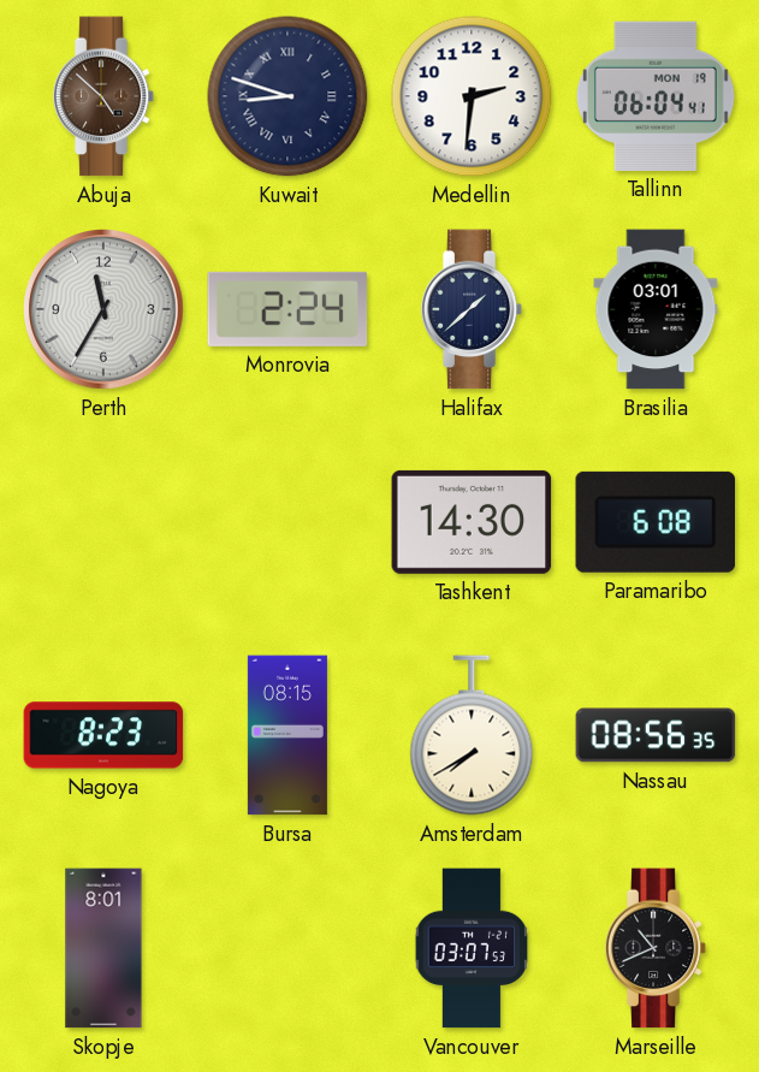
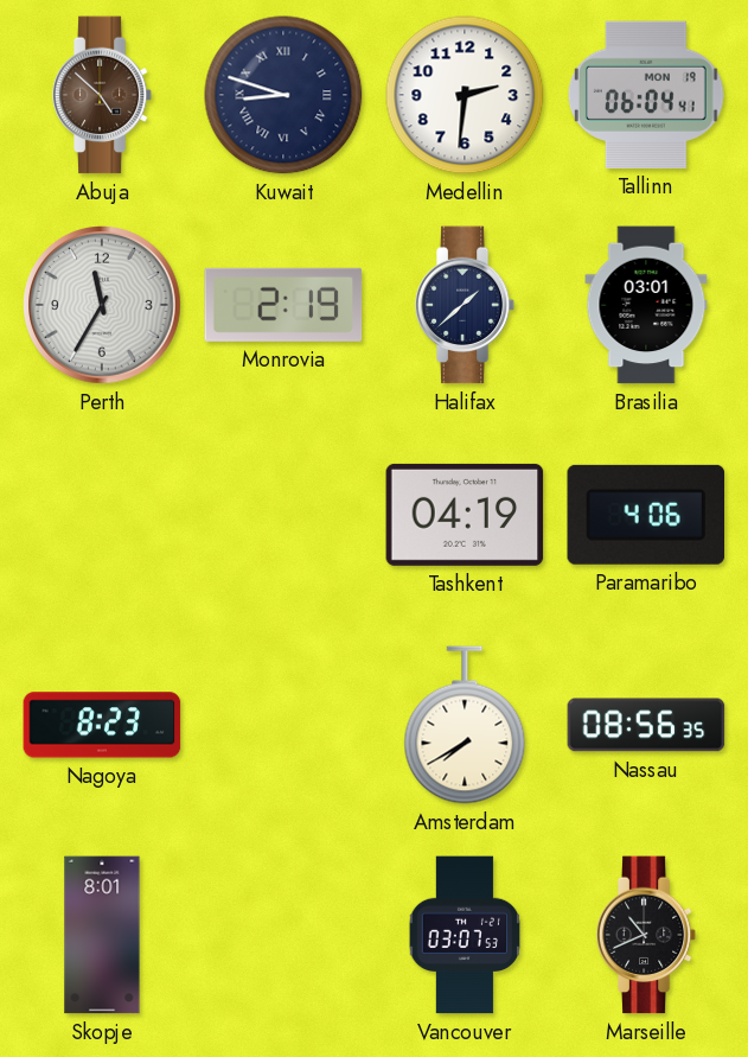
Monrovia: 2:24 -> 2:19 (283, 305)
Tashkent: 14:30 -> 04:19 (465, 515)
Paramaribo: 6:08 -> 4:06 (645, 515)
Bursa: 08:15 -> none (287, 735)
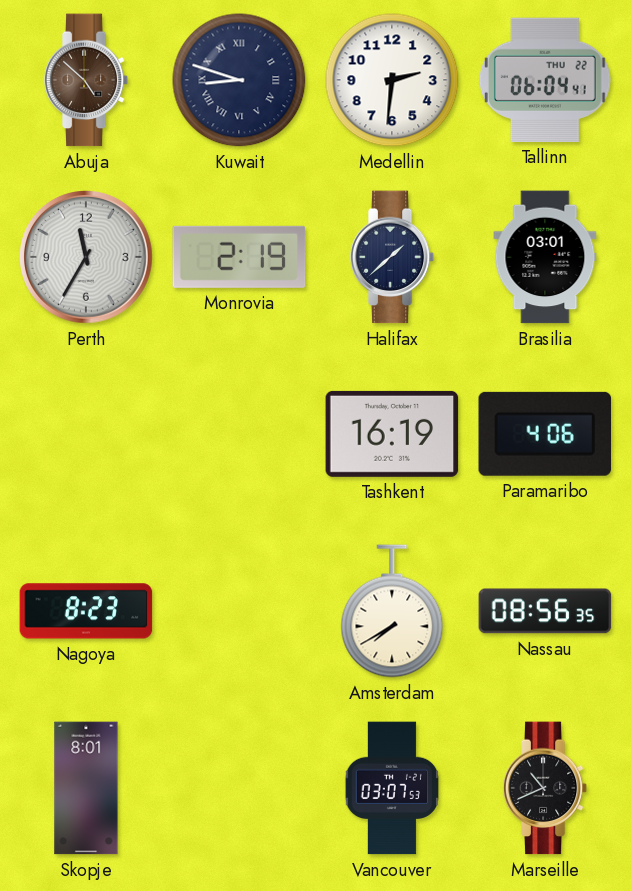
Tallinn date: MON 19 -> THU 22 (545, 80)
Tashkent: 04:19 -> 16:19 (392, 434)
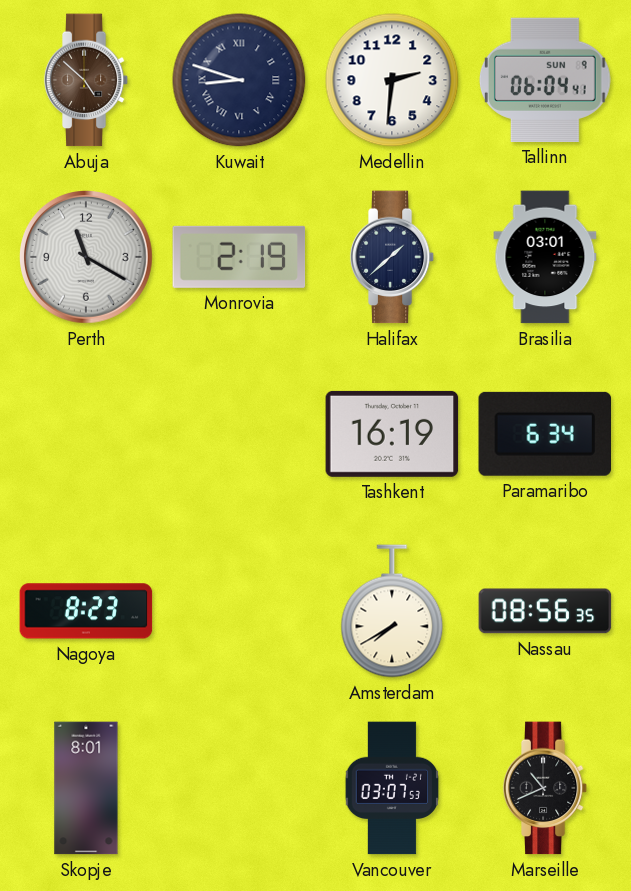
Tallinn date: THU 22 -> SUN 9 (545, 80)
Perth: 11:35 -> 11:20 (87, 258)
Paramaribo: 4:06 -> 6:34 (544, 434)
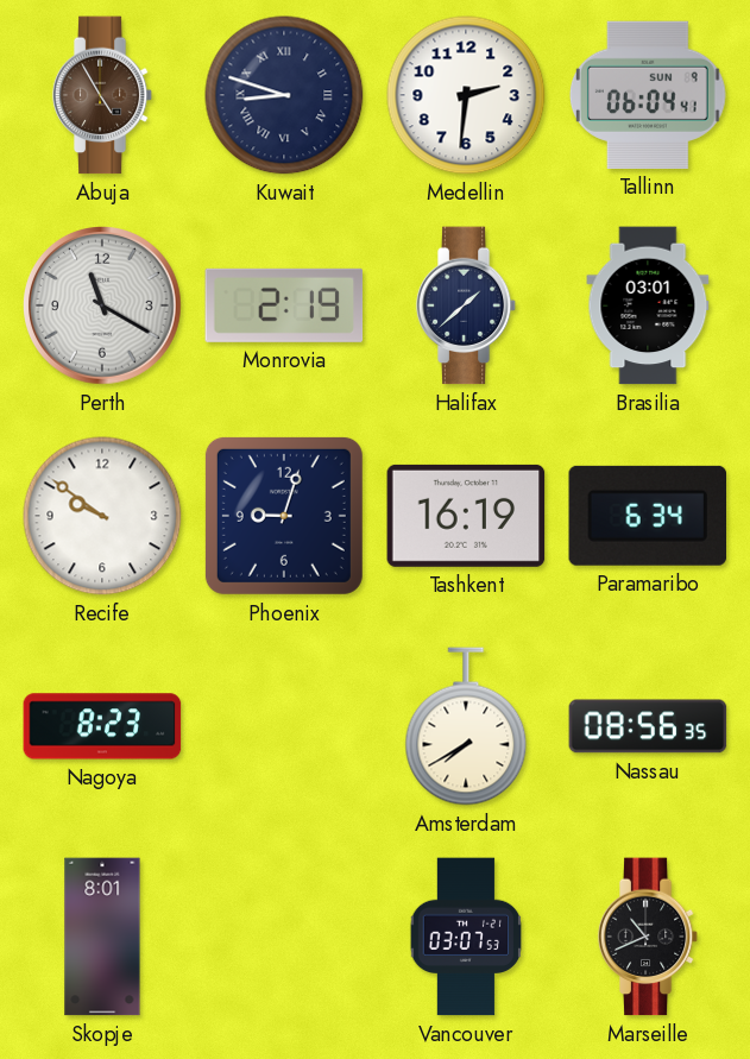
Abuja: 4:52 -> 4:55 (102, 95)
Recife: none -> 9:51 (102, 516)
Phoenix: none -> 9:03 (284, 516)
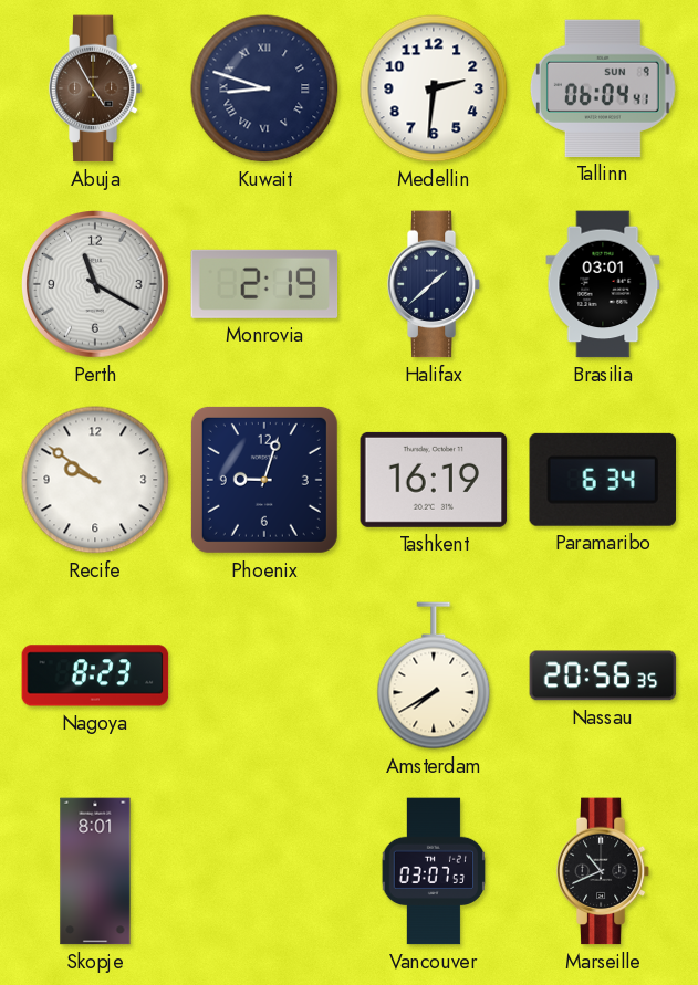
Nassau: 08:56 -> 20:56 (603, 675)
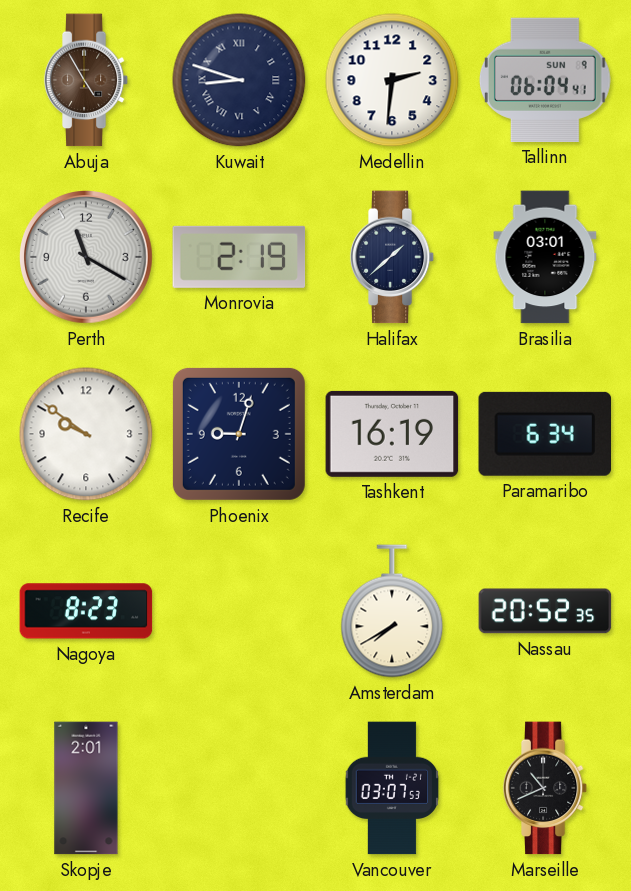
Nassau: 20:56 -> 20:52 (545, 611)
Skopje: 8:01 -> 2:01 (86, 788)
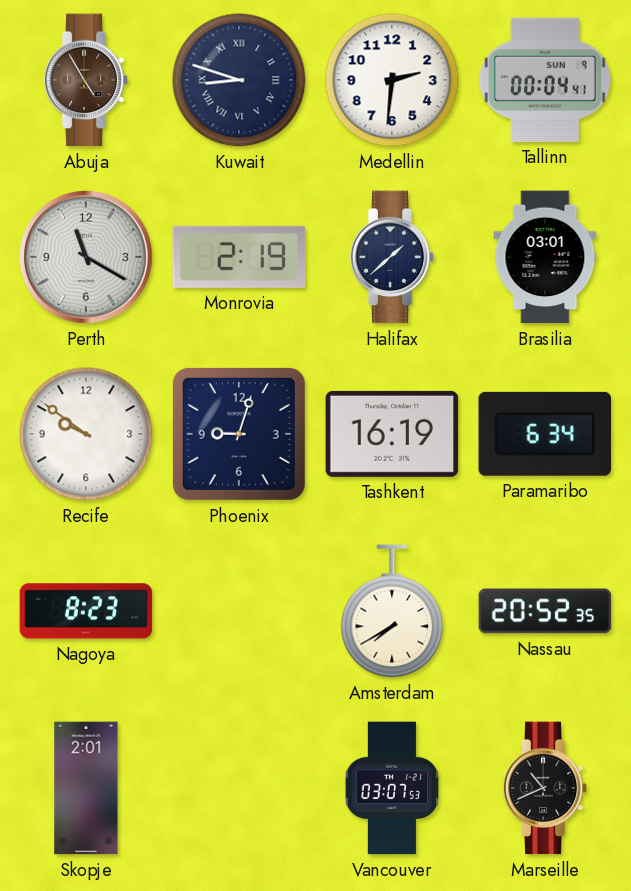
Tallinn: 06:04 -> 00:04 (545, 80)
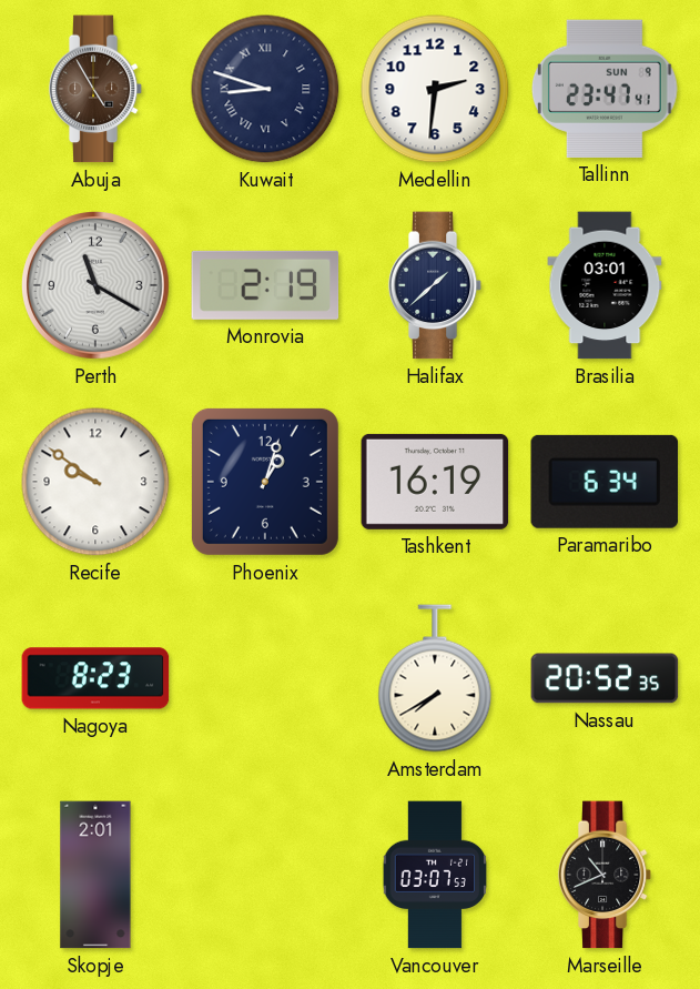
Tallinn: 00:04 -> 23:47 (605, 89)
Phoenix: 9:03 -> 1:03 (265, 482)
